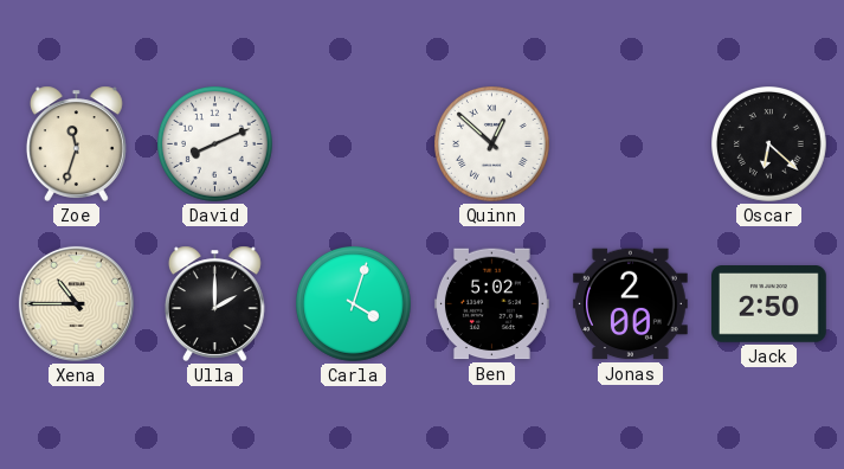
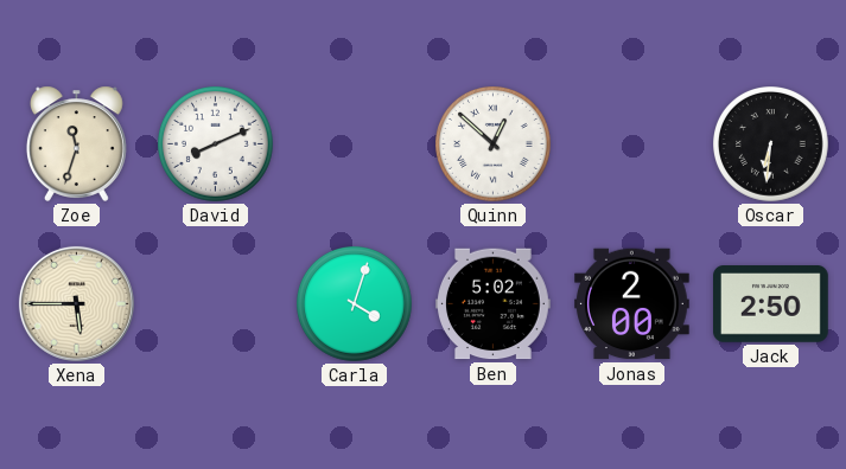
Oscar: 6:22 -> 6:31 (771, 144)
Xena: 10:45 -> 5:45 (76, 303)
Ulla: 2:00 -> none (214, 303)
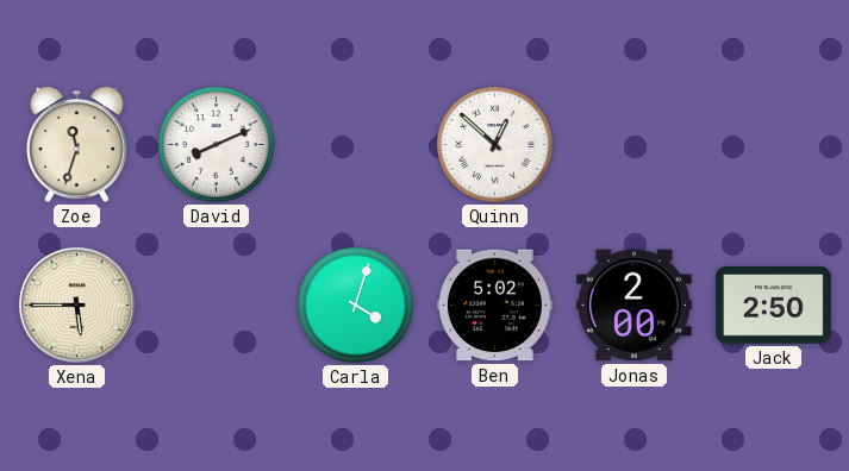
Oscar: 6:31 -> none (771, 144)
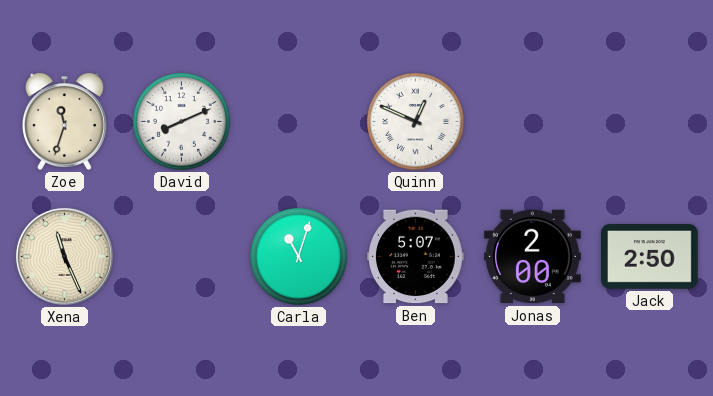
Quinn: 12:52 -> 12:49 (416, 122)
Xena: 5:45 -> 11:26 (64, 256)
Carla: 4:03 -> 11:03 (299, 257)
Ben: 5:02 -> 5:07 (416, 257)
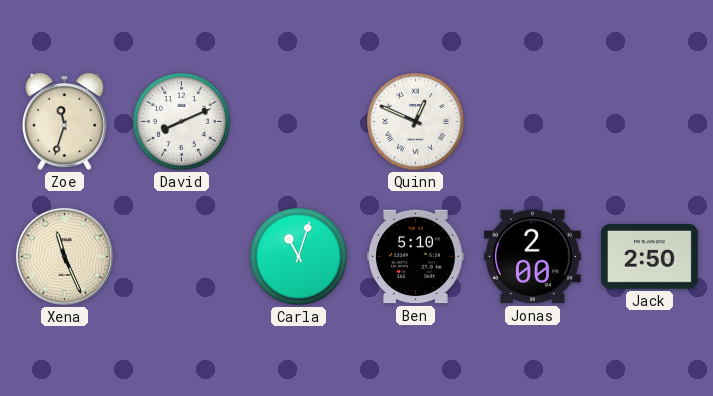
Ben: 5:07 -> 5:10 (416, 257)
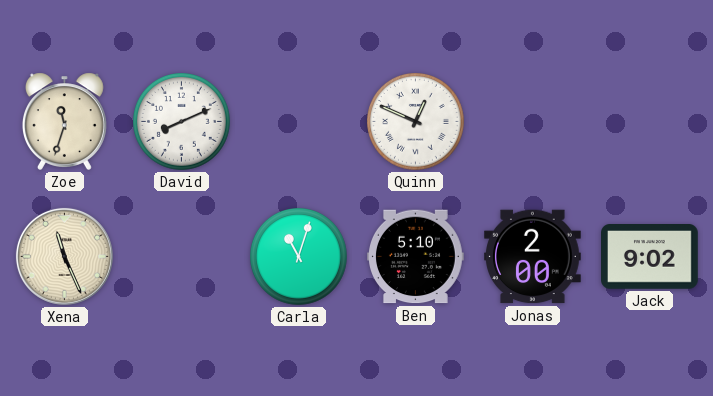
Jack: 2:50 -> 9:02 (650, 257)
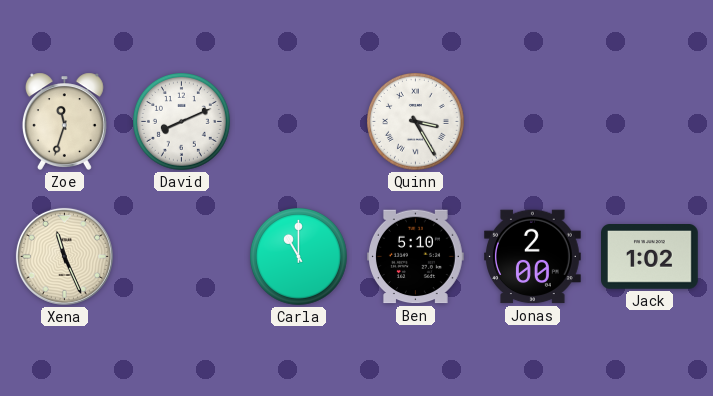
Quinn: 12:49 -> 3:25 (416, 122)
Carla: 11:03 -> 11:00 (299, 257)
Jack: 9:02 -> 1:02 (650, 257)
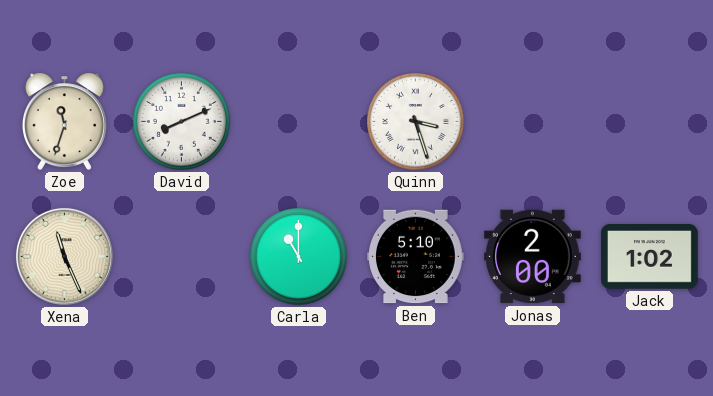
Quinn: 3:25 -> 3:27 (416, 122)
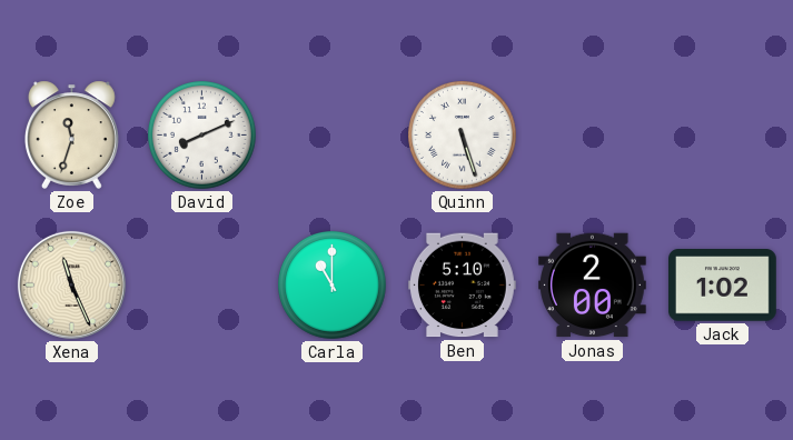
Quinn: 3:27 -> 5:27 (463, 136)
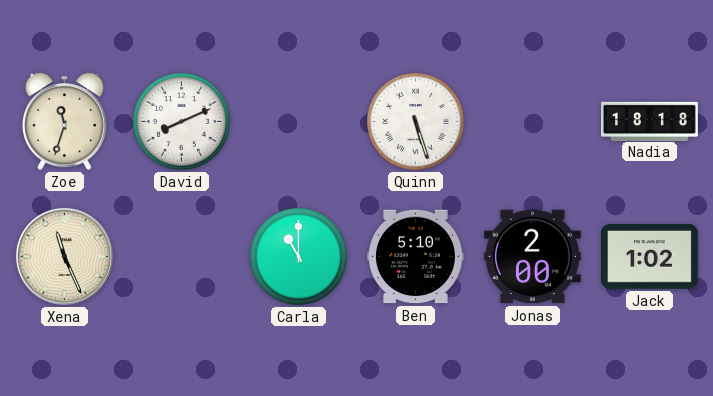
Nadia: none -> 18:18 (650, 121)
